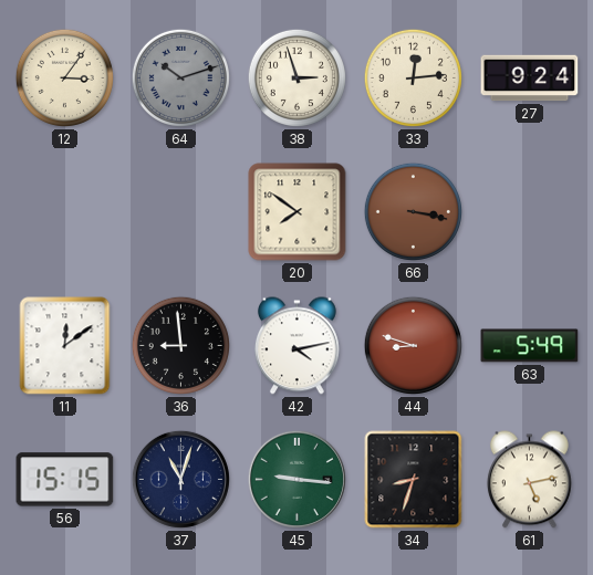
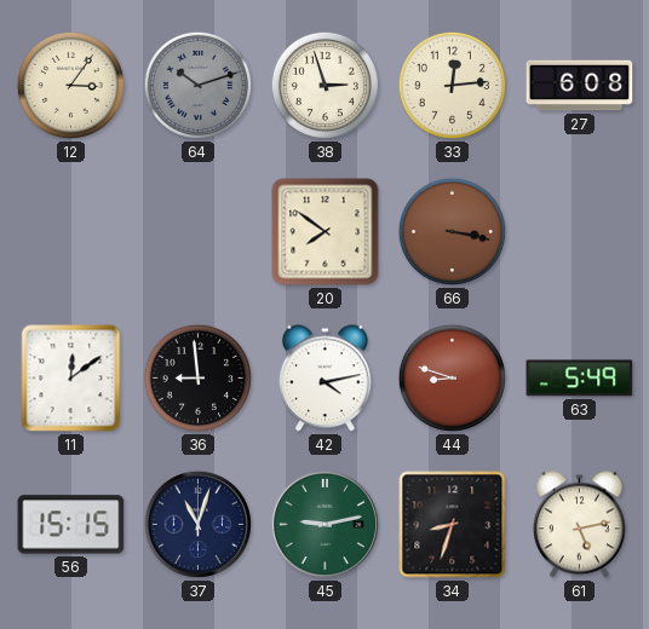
27: 9:24 -> 6:08 (580, 86)
45: 9:16 -> 9:13 (324, 524)
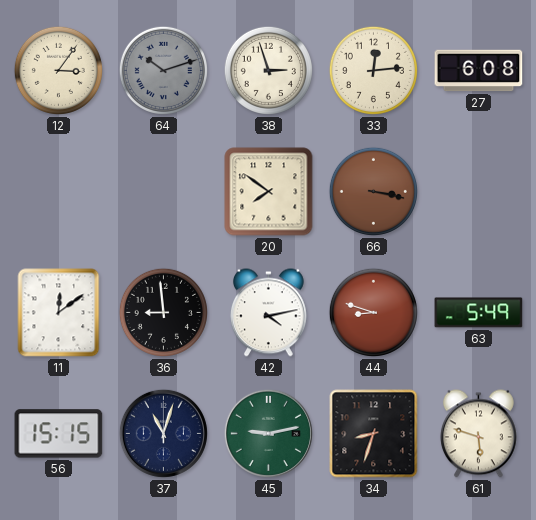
61: 5:13 -> 5:48 (478, 434)
